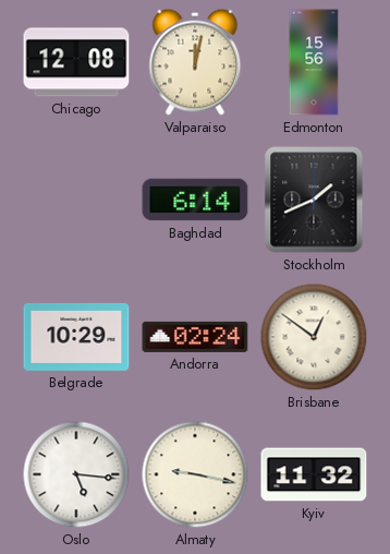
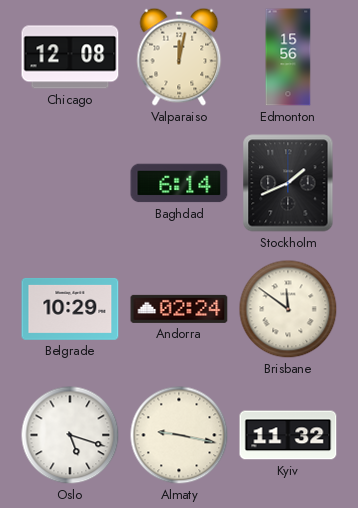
Brisbane: 12:51 -> 11:51 (288, 309)
Oslo: 5:16 -> 5:18 (70, 435)
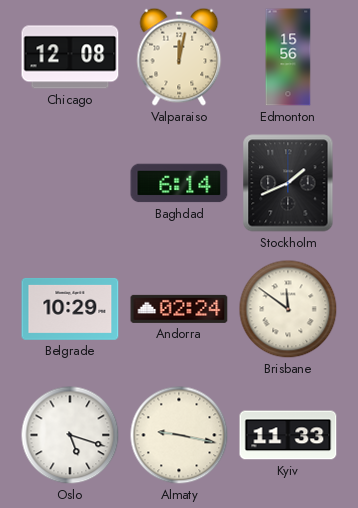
Kyiv: 11:32 -> 11:33 (288, 435)
